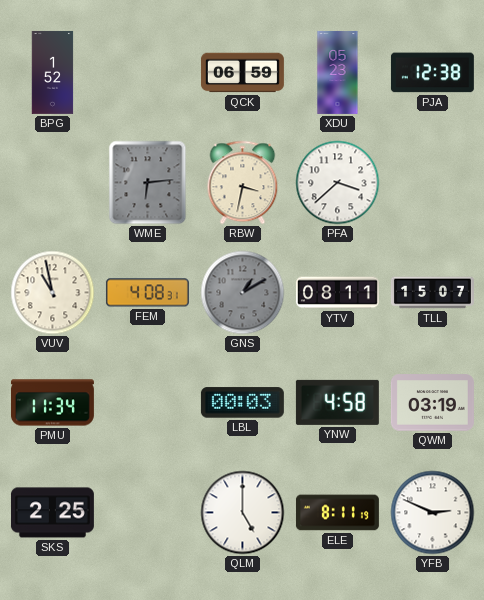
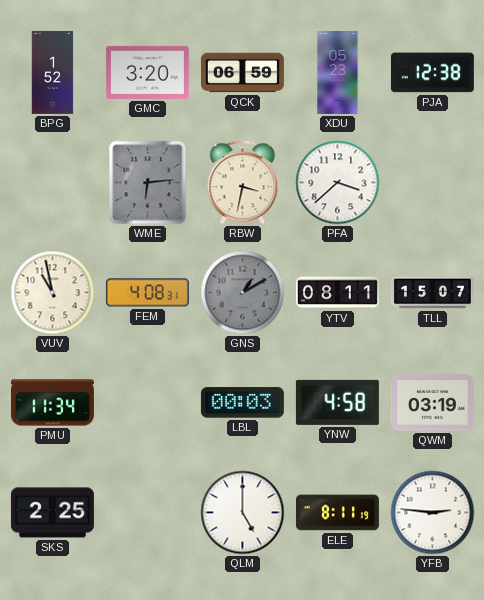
GMC: none -> 3:20 (147, 72)
YFB: 2:49 -> 2:46 (433, 513)
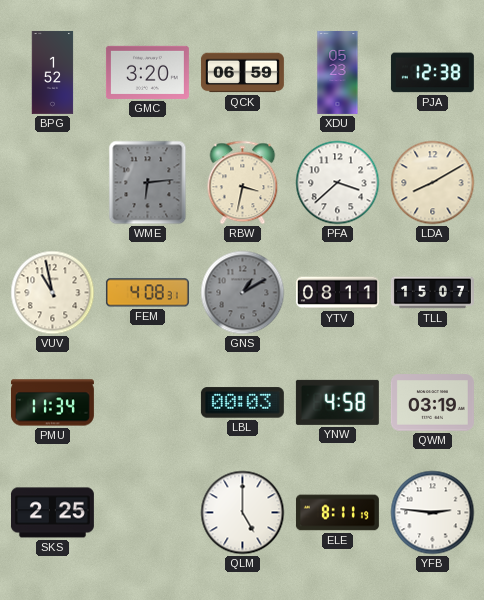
LDA: none -> 8:10 (433, 183)
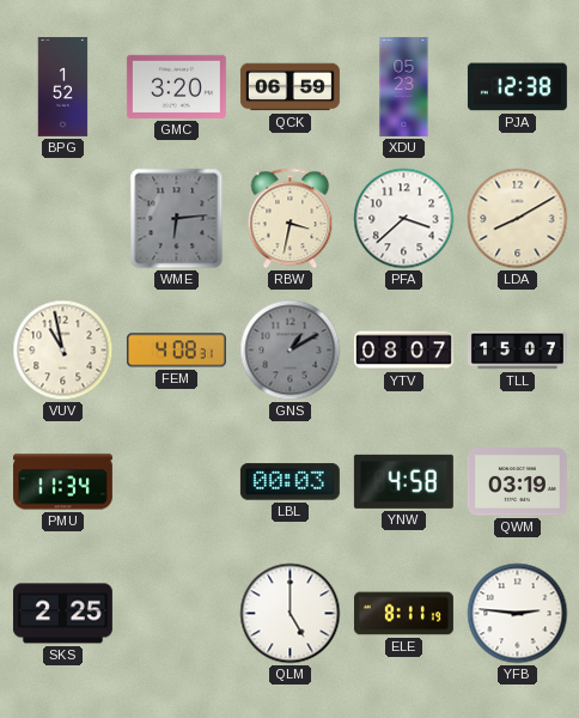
YTV: 08:11 -> 08:07 (403, 351)
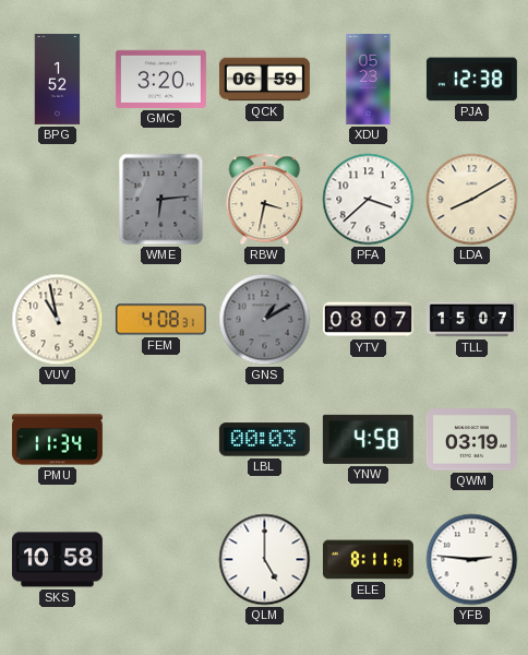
SKS: 2:25 -> 10:58 (57, 560)
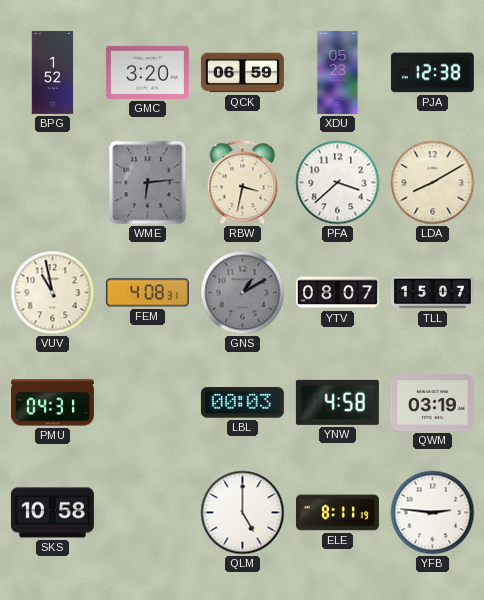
PMU: 11:34 -> 04:31 (52, 403)
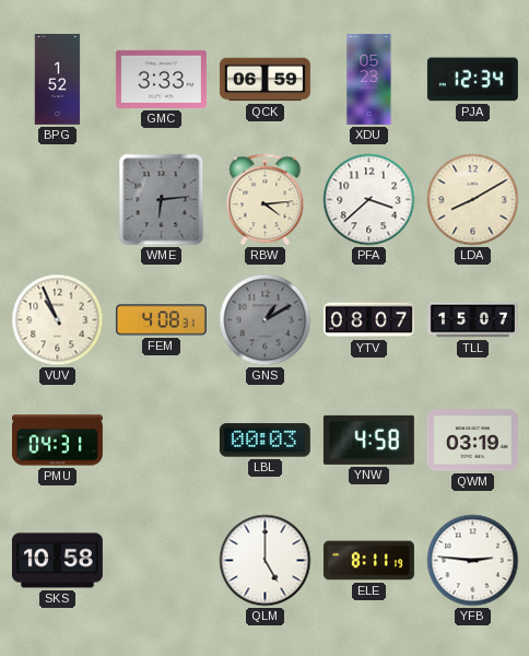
GMC: 3:20 -> 3:33 (161, 79)
PJA: 12:38 -> 12:34 (472, 80)
RBW: 3:32 -> 4:14 (266, 200)
VUV: 10:58 -> 10:56 (58, 320)
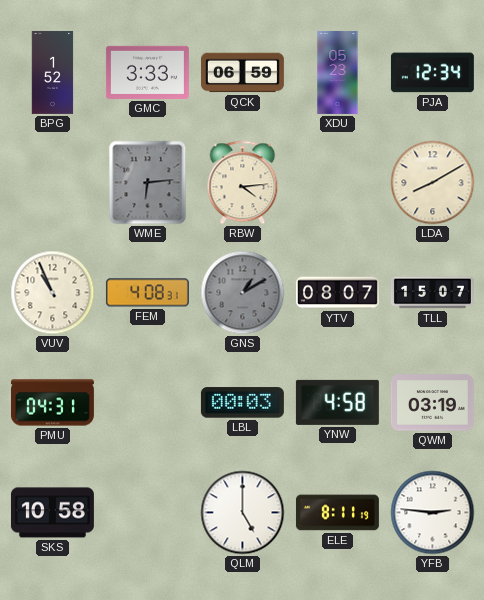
PFA: 3:38 -> none (369, 200)
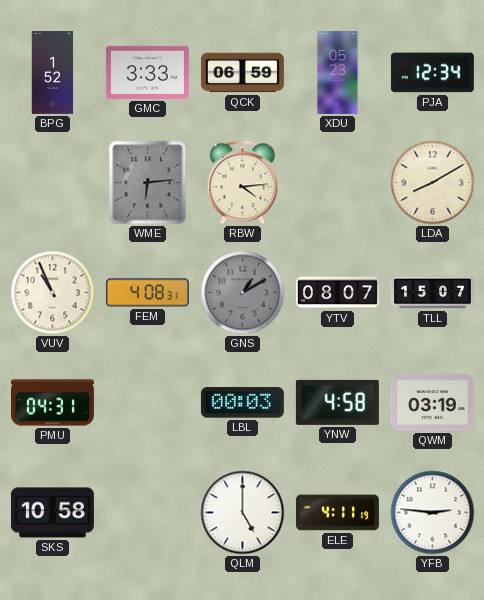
ELE: 8:11 -> 4:11 (337, 513)
